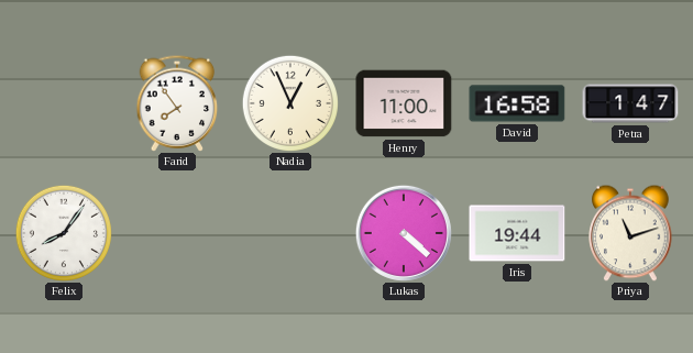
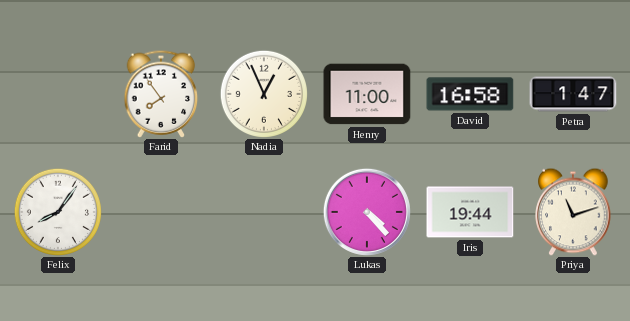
Lukas: 4:22 -> 4:23 (367, 212)
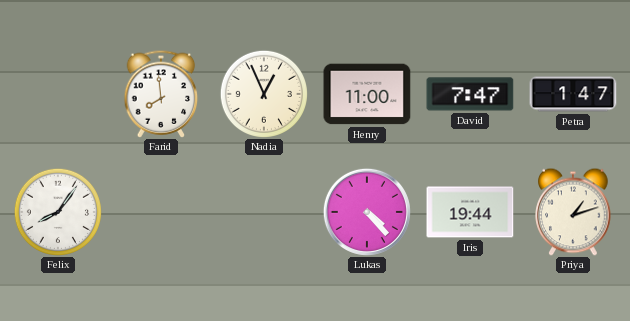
Farid: 7:54 -> 7:59 (161, 94)
David: 16:58 -> 7:47 (470, 94)
Priya: 11:12 -> 1:12 (573, 212)
